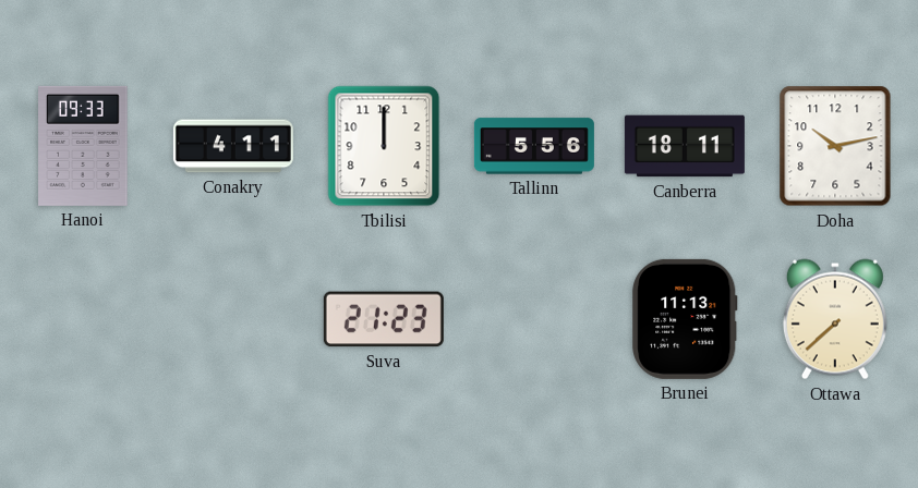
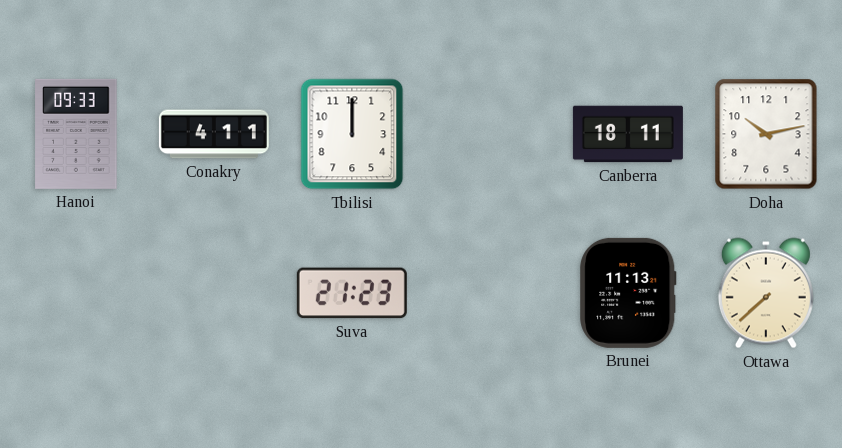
Tallinn: 5:56 -> none (534, 146)
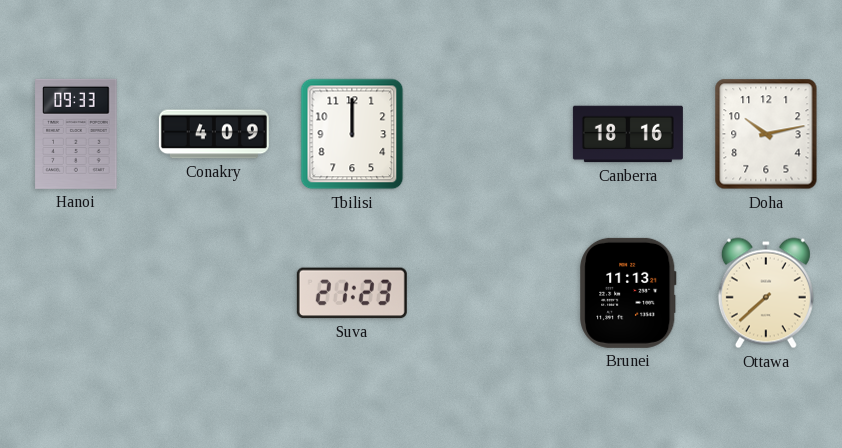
Conakry: 4:11 -> 4:09 (214, 134)
Canberra: 18:11 -> 18:16 (628, 134)
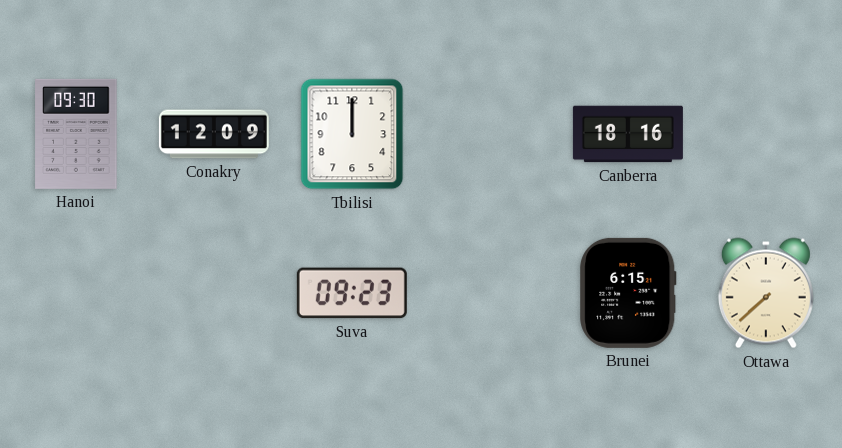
Hanoi: 09:33 -> 09:30 (76, 134)
Conakry: 4:09 -> 12:09 (214, 134)
Doha: 10:13 -> none (766, 134)
Suva: 21:23 -> 09:23 (352, 293)
Brunei: 11:13 -> 6:15 (628, 293)
